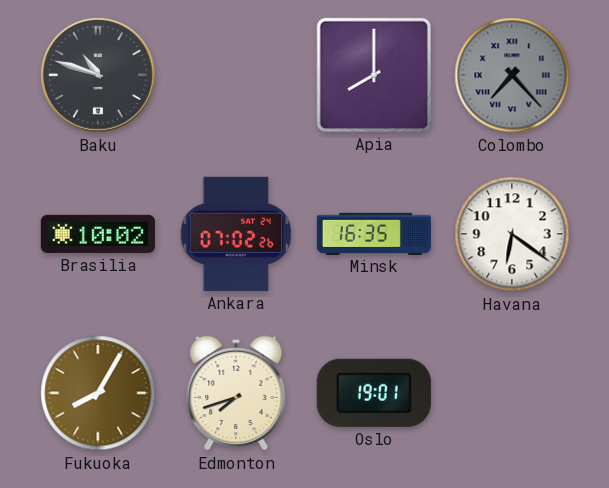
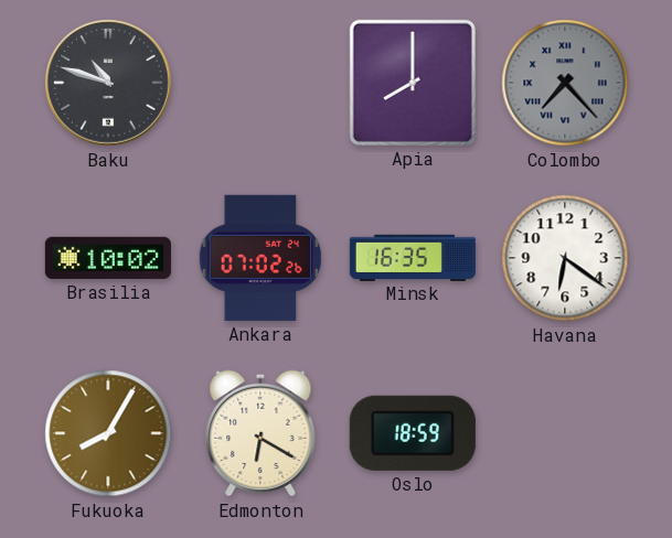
Edmonton: 7:42 -> 6:20 (260, 433)
Oslo: 19:01 -> 18:59 (413, 433)
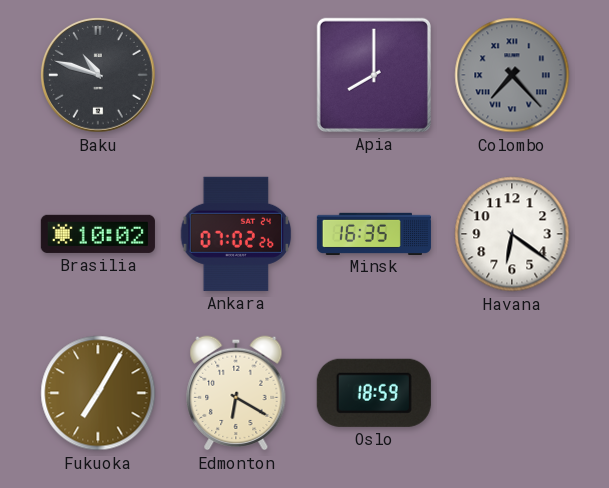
Fukuoka: 8:05 -> 7:05 (98, 393)
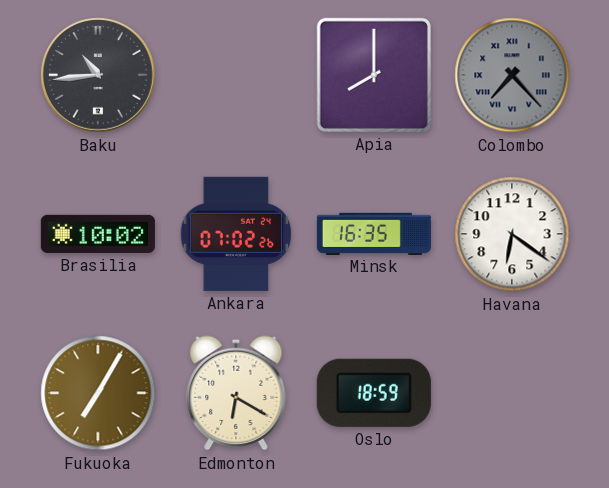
Baku: 10:48 -> 10:44 (98, 75)
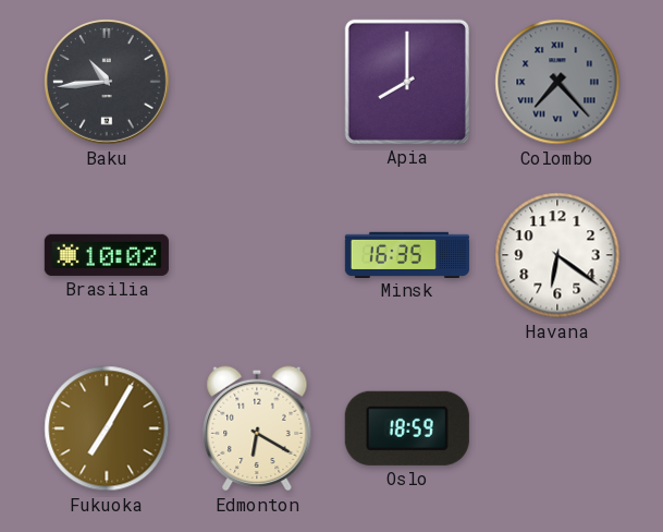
Ankara: 07:02 -> none (236, 234)
